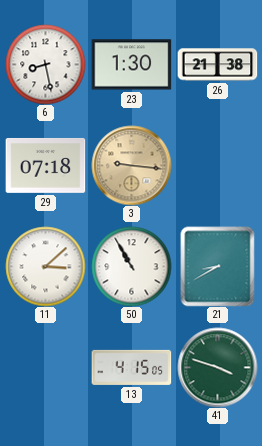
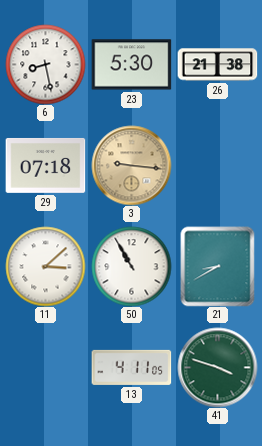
23: 1:30 -> 5:30 (131, 65)
13: 4:15 -> 4:11 (131, 367)
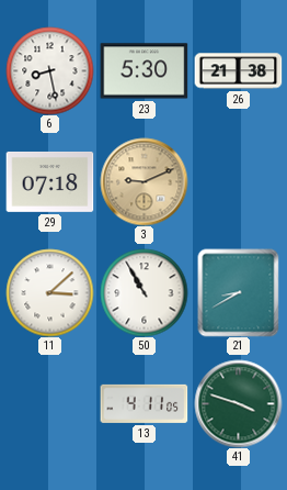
3: 9:16 -> 9:11 (143, 181)
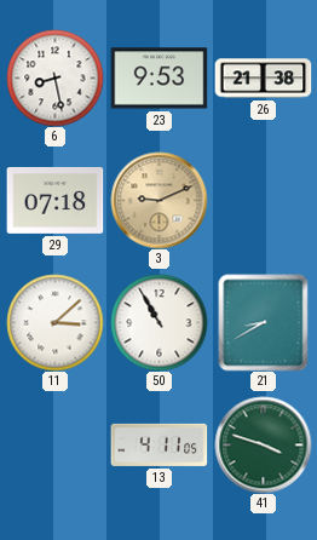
23: 5:30 -> 9:53 (158, 79)
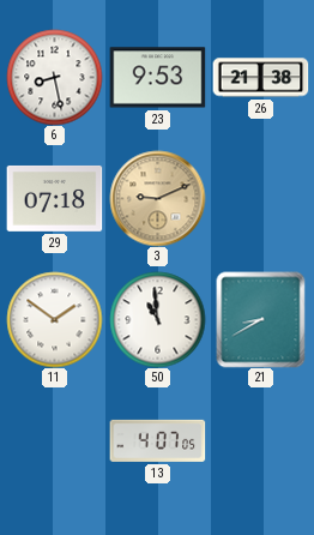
11: 3:08 -> 1:51 (54, 319)
50: 10:55 -> 10:59 (157, 319)
13: 4:11 -> 4:07 (157, 440)
41: 3:48 -> none (263, 444)
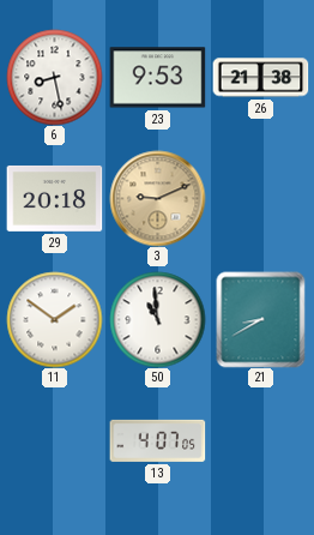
29: 07:18 -> 20:18 (54, 198)
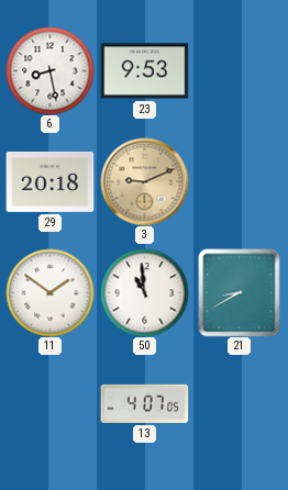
26: 21:38 -> none (260, 78)
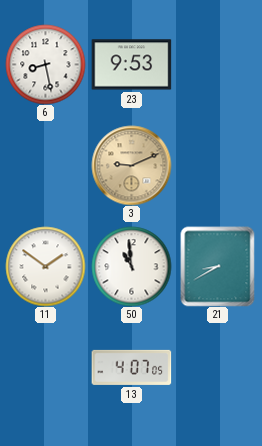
29: 20:18 -> none (49, 181)
